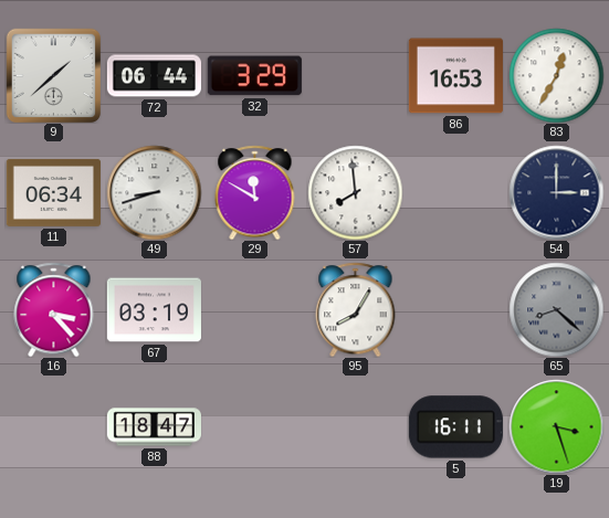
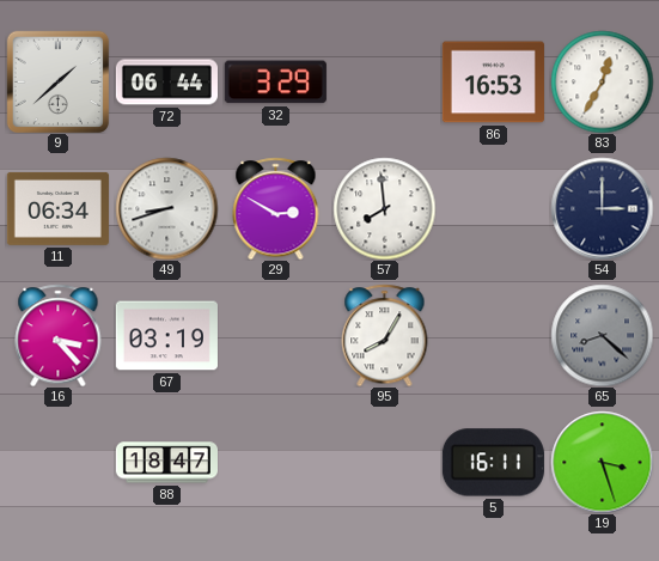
29: 11:50 -> 2:50 (276, 208)
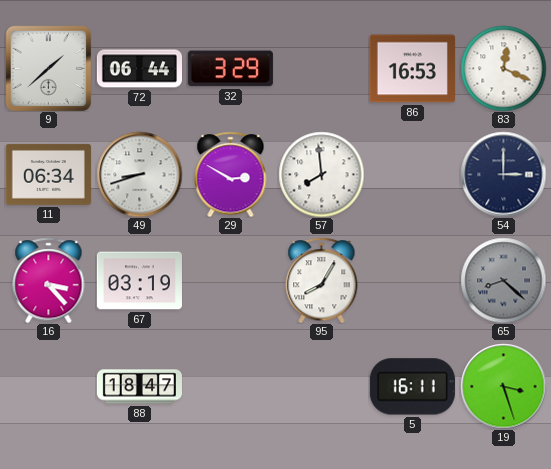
83: 12:35 -> 12:19 (503, 68)
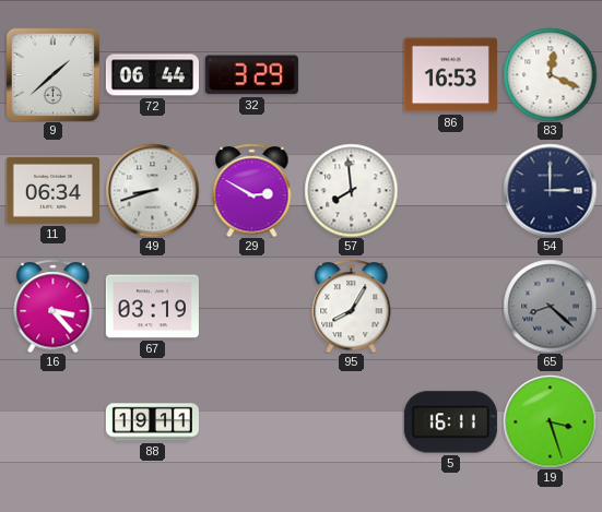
88: 18:47 -> 19:11 (152, 422)
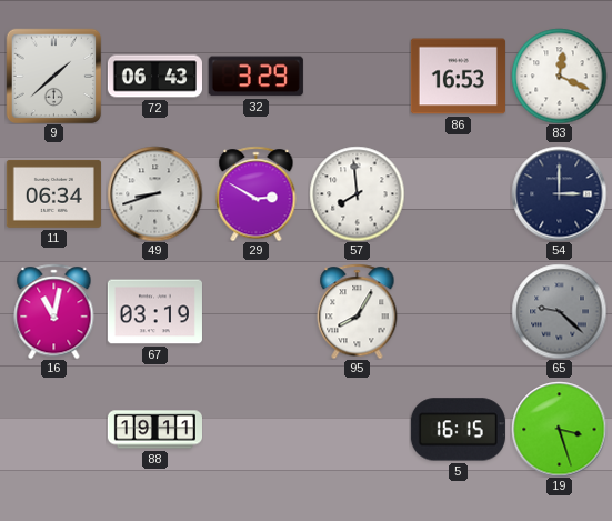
72: 06:44 -> 06:43 (154, 77)
16: 3:23 -> 11:02 (54, 311)
65: 8:22 -> 9:22 (559, 311)
5: 16:11 -> 16:15 (458, 430)
